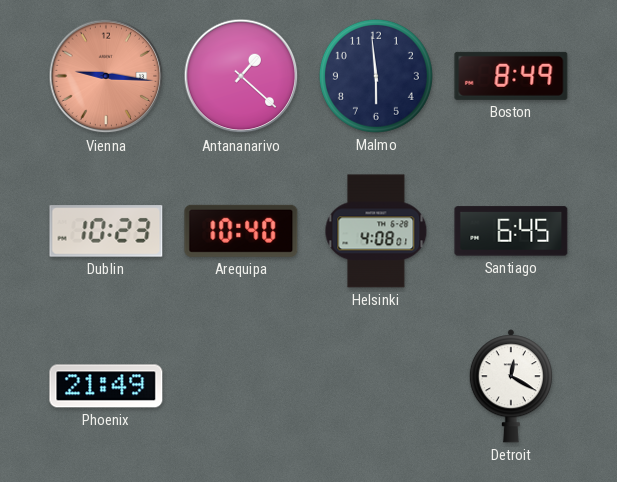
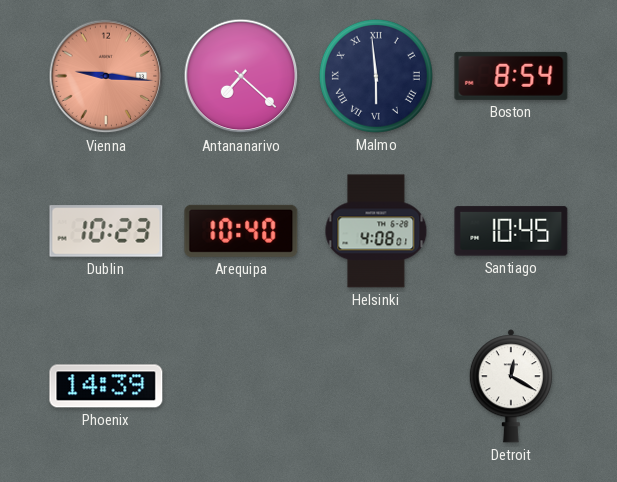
Antananarivo: 1:22 -> 7:22 (241, 76)
Malmo numerals: Arabic -> Roman (376, 76)
Boston: 8:49 -> 8:54 (511, 76)
Santiago: 6:45 -> 10:45 (511, 231)
Phoenix: 21:49 -> 14:39 (106, 386)
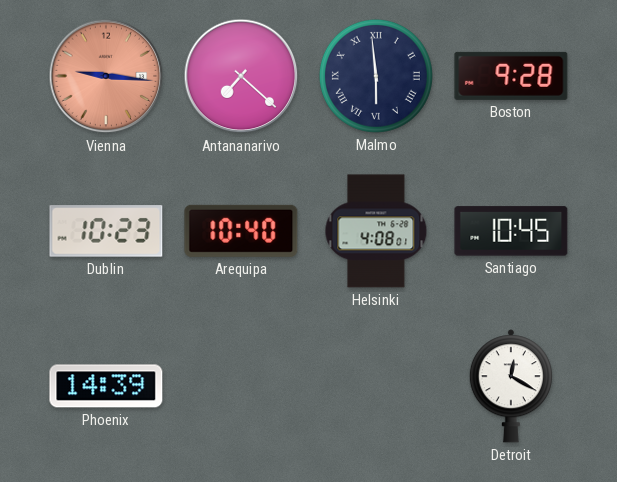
Boston: 8:54 -> 9:28 (511, 76)
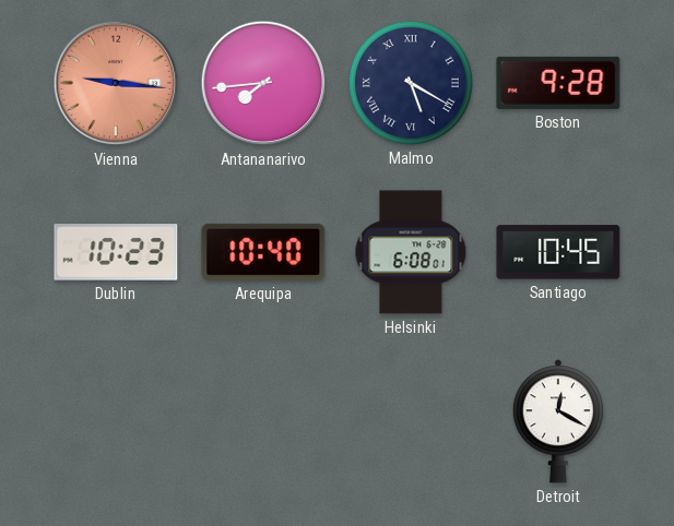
Antananarivo: 7:22 -> 7:44 (263, 83)
Malmo: 5:59 -> 5:20 (411, 83)
Helsinki: 4:08 -> 6:08 (411, 252)
Phoenix: 14:39 -> none (106, 386)
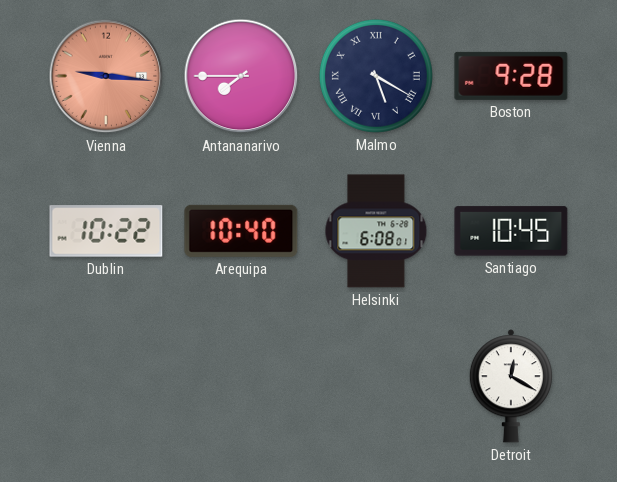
Antananarivo: 7:44 -> 7:45 (241, 76)
Dublin: 10:23 -> 10:22 (106, 231)
